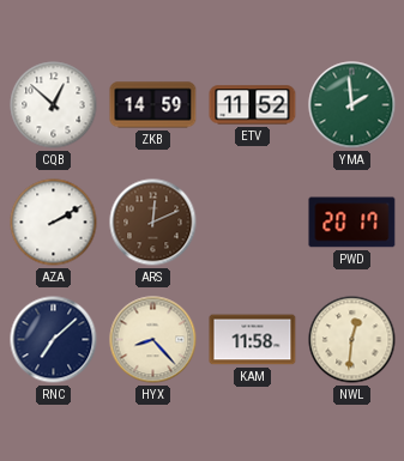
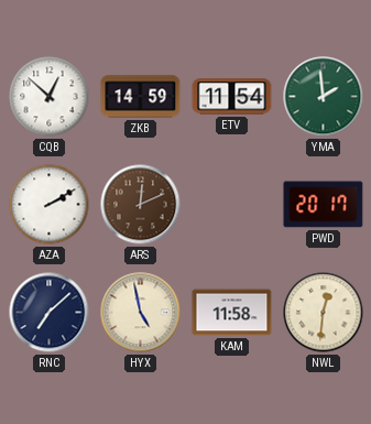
ETV: 11:52 -> 11:54 (232, 97)
HYX: 8:23 -> 4:58 (141, 313)
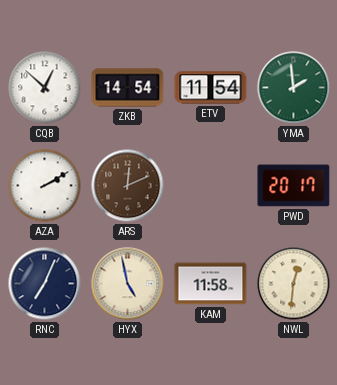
ZKB: 14:59 -> 14:54 (128, 88)
RNC: 7:08 -> 7:04 (45, 284)
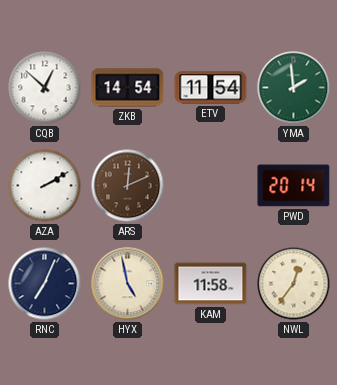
PWD: 20:17 -> 20:14 (294, 186)
NWL: 12:31 -> 12:36 (294, 284)
